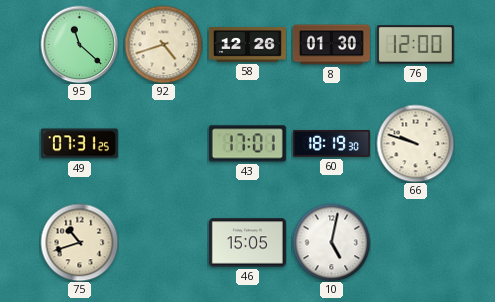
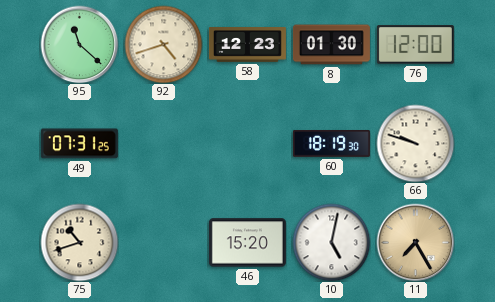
58: 12:26 -> 12:23 (247, 45)
43: 17:01 -> none (247, 144)
46: 15:05 -> 15:20 (247, 243)
11: none -> 7:25 (415, 242)
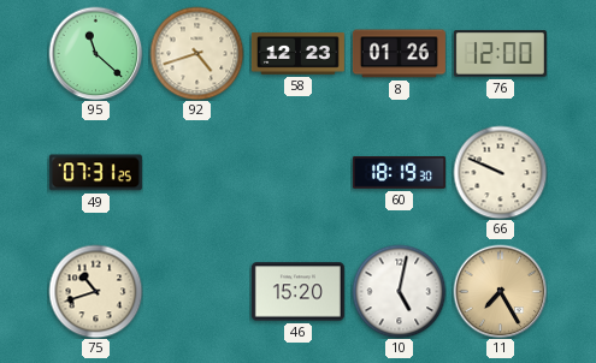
8: 01:30 -> 01:26 (399, 54)
66: 9:48 -> 9:49 (500, 172)
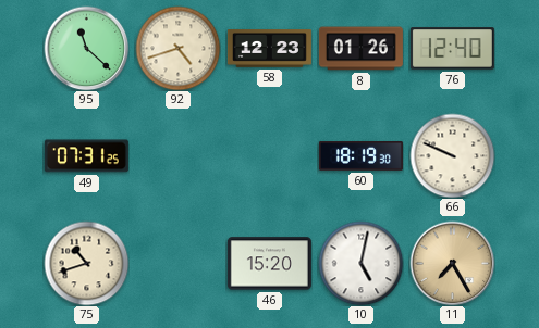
76: 12:00 -> 12:40 (452, 49)
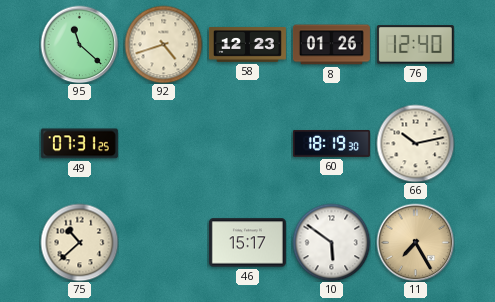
66: 9:49 -> 10:13 (415, 143)
75: 10:42 -> 10:38 (79, 242)
46: 15:20 -> 15:17 (247, 243)
10: 5:02 -> 5:51 (331, 242)
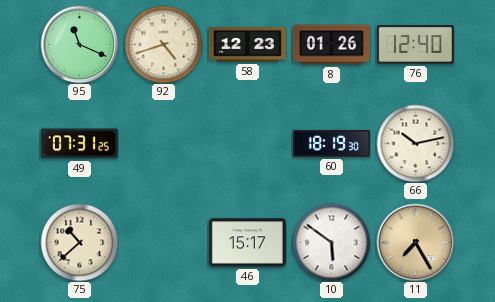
95: 11:22 -> 11:19 (79, 44)
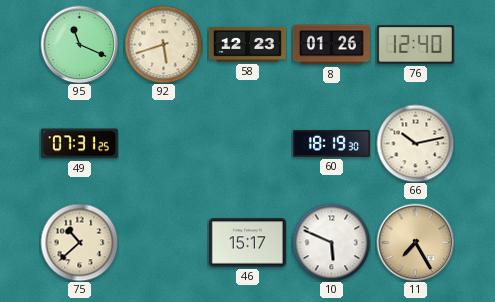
92: 4:42 -> 5:42 (163, 44)
10: 5:51 -> 5:49 (331, 242)
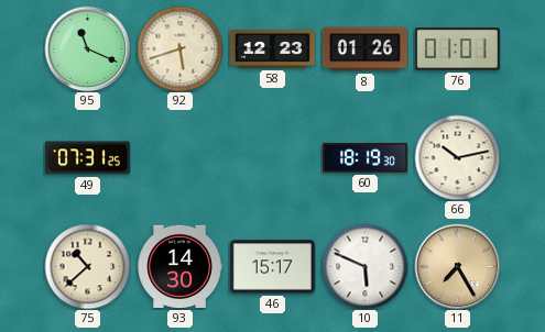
76: 12:40 -> 01:01 (457, 49)
93: none -> 14:30 (179, 267)
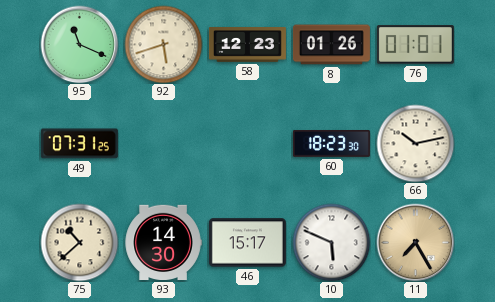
60: 18:19 -> 18:23 (331, 144)
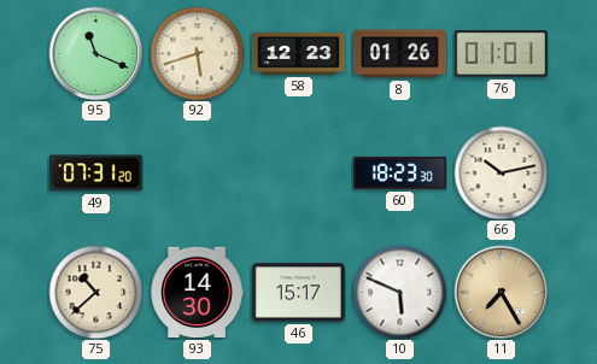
49: 07:31:25 -> 07:31:20 (95, 174)
